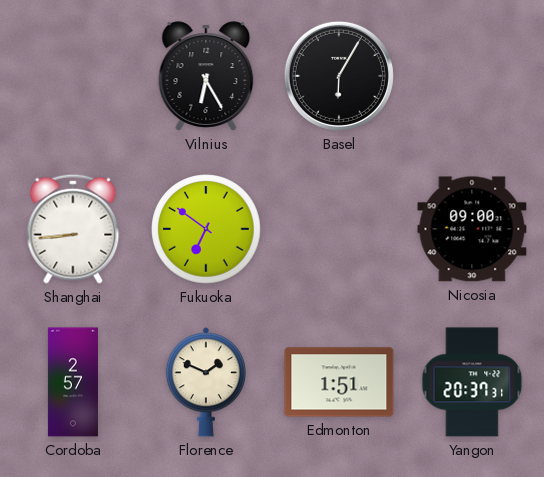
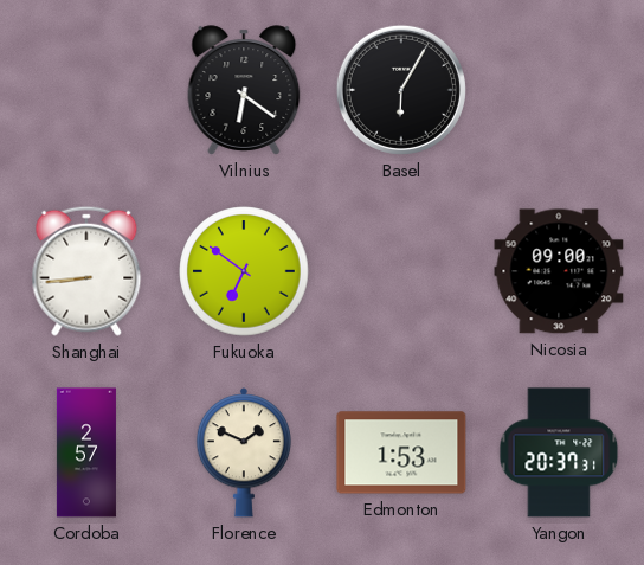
Vilnius: 6:25 -> 6:21 (244, 90)
Edmonton: 1:51 -> 1:53 (401, 452)
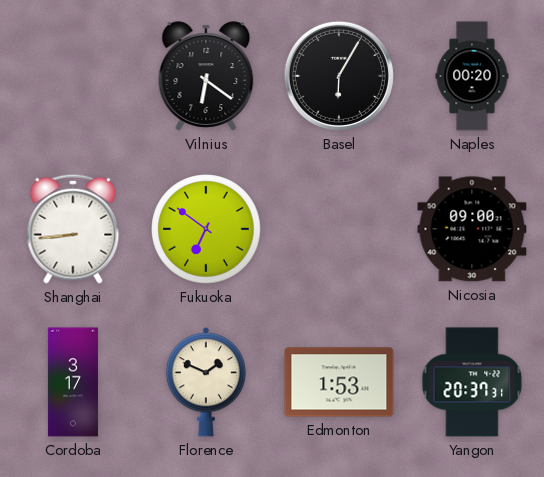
Naples: none -> 00:20 (472, 76)
Cordoba: 2:57 -> 3:17 (73, 382)
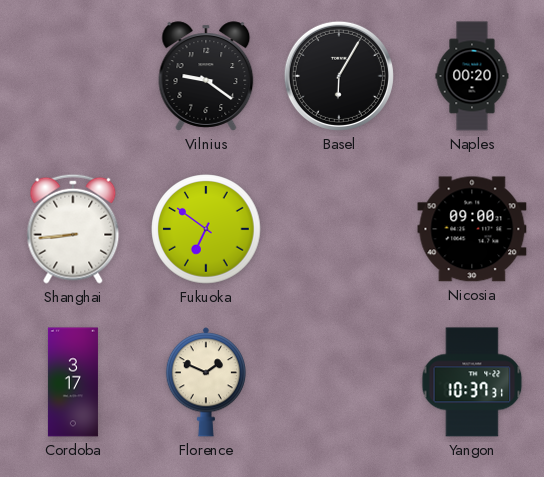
Vilnius: 6:21 -> 9:21 (206, 76)
Edmonton: 1:53 -> none (339, 382)
Yangon: 20:37 -> 10:37 (472, 382)
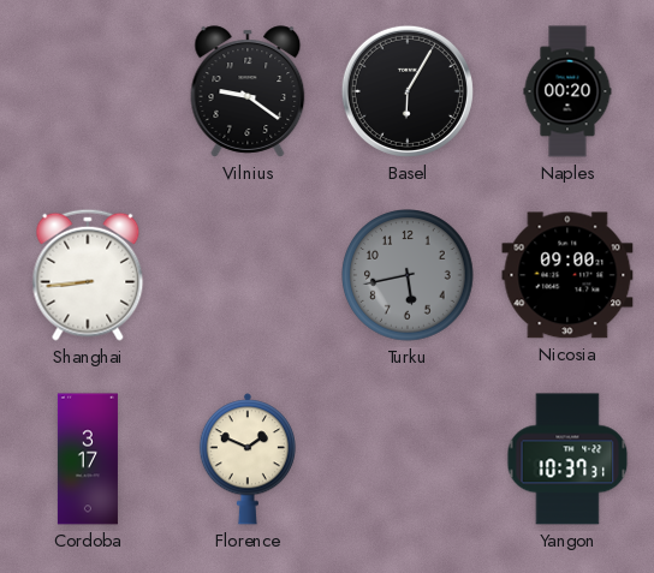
Fukuoka: 6:51 -> none (206, 229)
Turku: none -> 5:43 (408, 275)
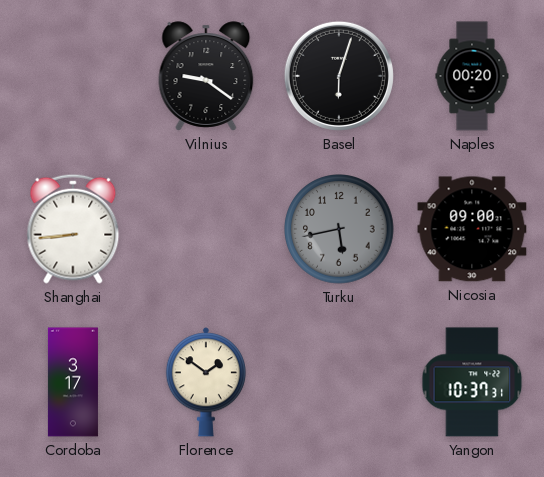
Basel: 6:05 -> 6:03 (339, 76)
Florence: 1:49 -> 1:51 (206, 382)
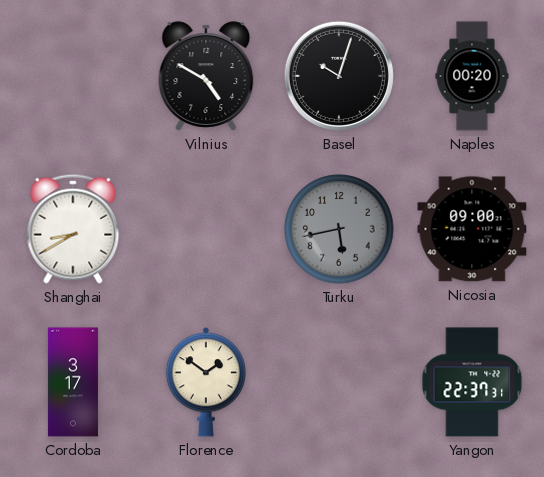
Vilnius: 9:21 -> 4:50 (206, 76)
Basel: 6:03 -> 10:03 (339, 76)
Shanghai: 8:44 -> 8:40 (73, 229)
Yangon: 10:37 -> 22:37 (472, 382)
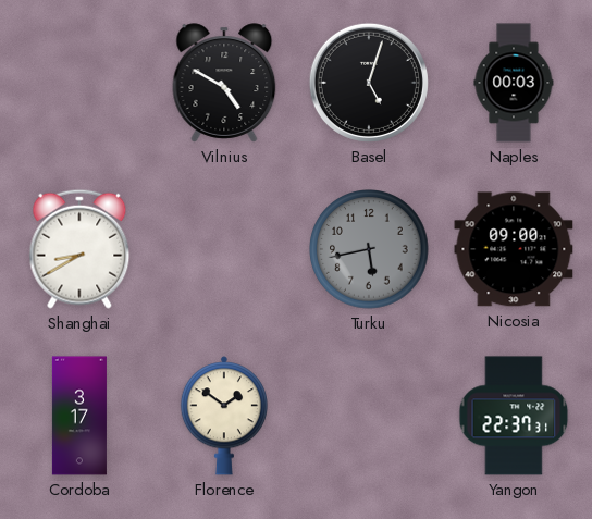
Basel: 10:03 -> 5:03 (369, 83)
Naples: 00:20 -> 00:03 (514, 83)
